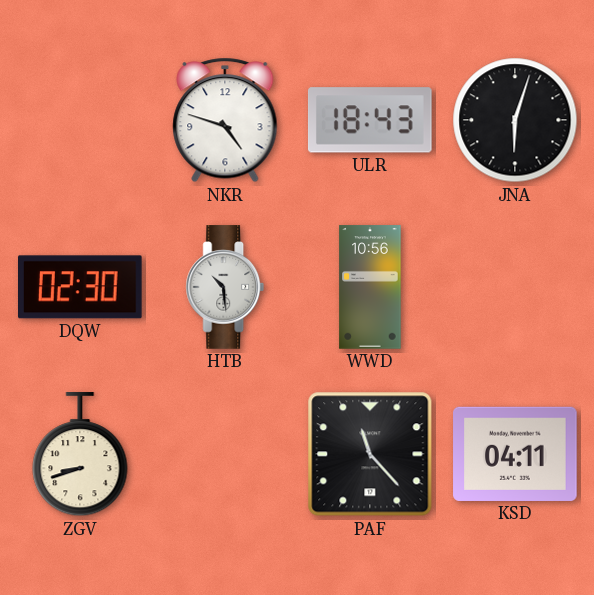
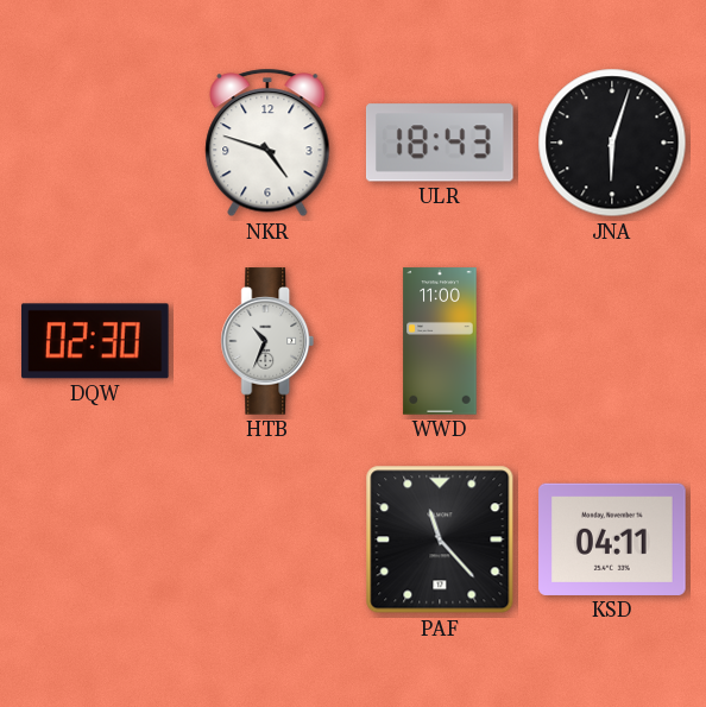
HTB: 10:29 -> 10:34 (267, 341)
WWD: 10:56 -> 11:00 (440, 341)
ZGV: 8:42 -> none (80, 455)
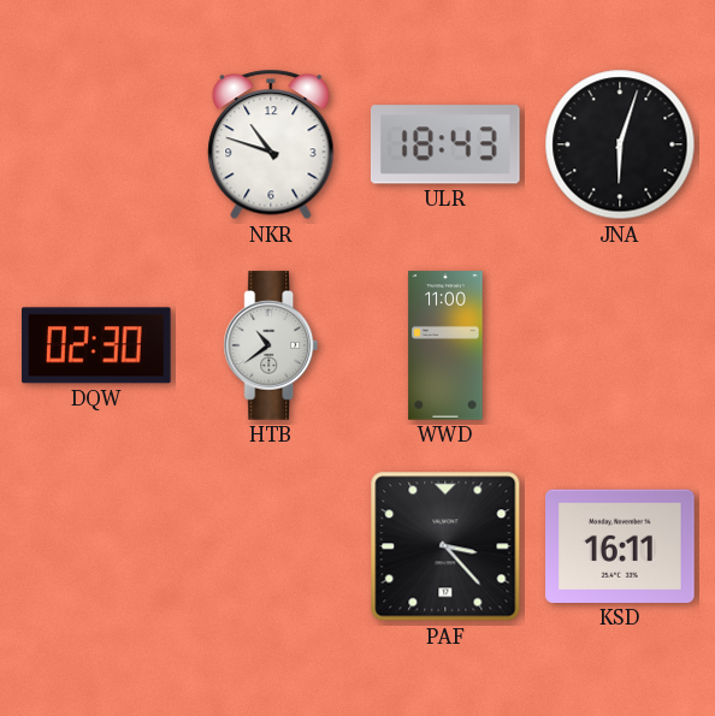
NKR: 4:48 -> 10:48 (271, 144)
HTB: 10:34 -> 10:39 (271, 345)
PAF: 11:23 -> 3:23 (445, 546)
KSD: 04:11 -> 16:11 (620, 546)
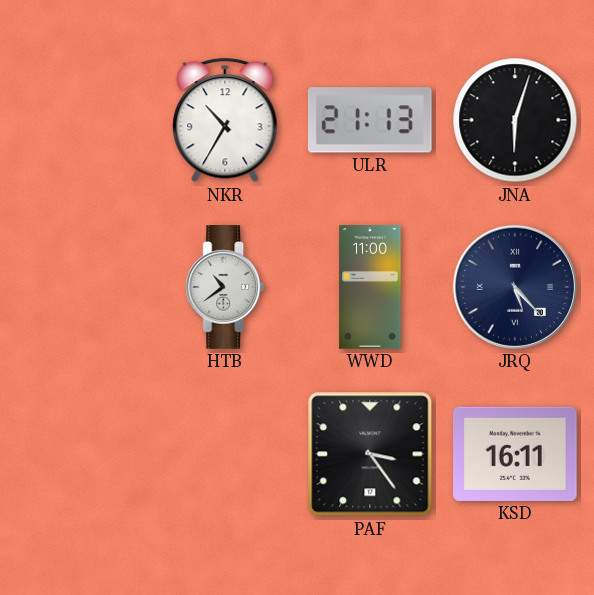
NKR: 10:48 -> 10:35 (225, 120)
ULR: 18:43 -> 21:13 (370, 120)
DQW: 02:30 -> none (97, 345)
JRQ: none -> 5:23 (515, 287)
PAF: 3:23 -> 3:24 (370, 454)
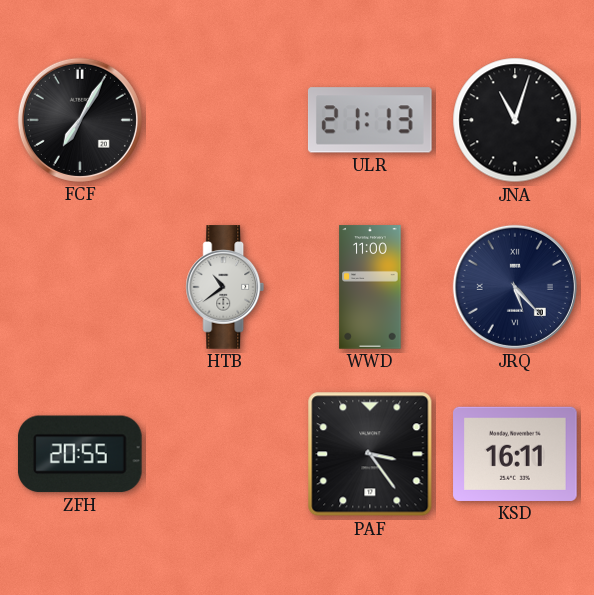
FCF: none -> 7:05 (80, 120)
NKR: 10:35 -> none (225, 120)
JNA: 6:03 -> 11:03 (515, 120)
ZFH: none -> 20:55 (80, 454)
